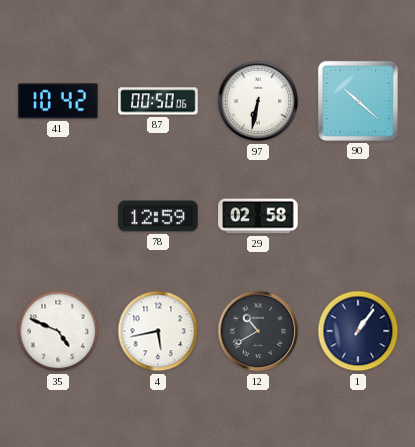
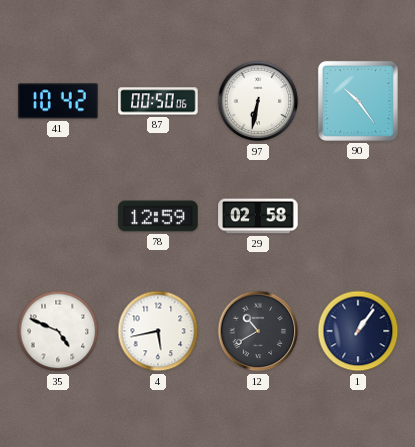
90: 10:22 -> 10:24 (358, 101)
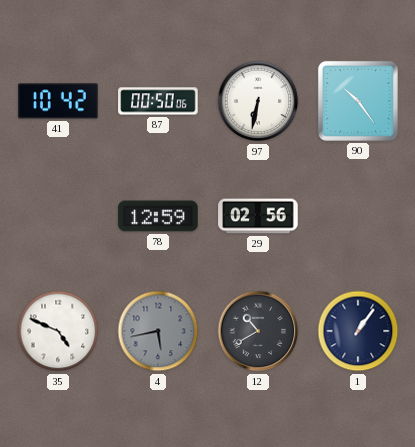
29: 02:58 -> 02:56 (258, 216)
4 dial: white -> grey (158, 331)
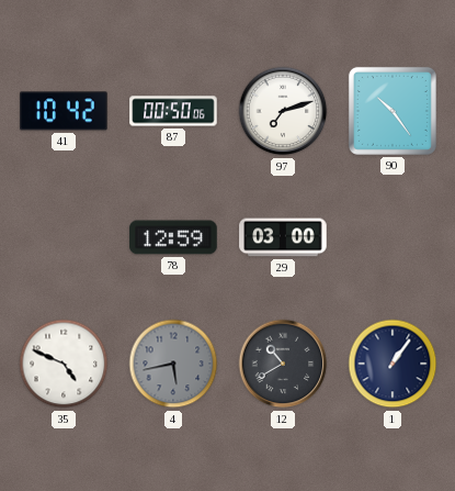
97: 6:32 -> 7:12 (283, 111)
29: 02:56 -> 03:00 (283, 237)
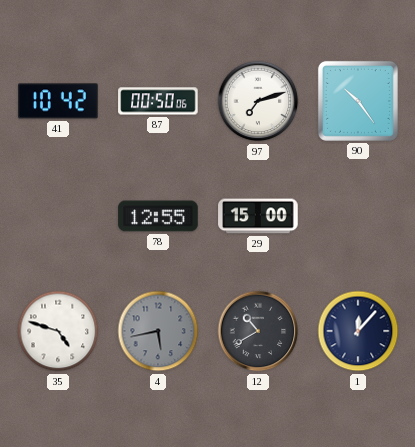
78: 12:59 -> 12:55 (158, 216)
29: 03:00 -> 15:00 (258, 216)
35: 4:49 -> 4:48 (58, 331)
1: 1:06 -> 12:07 (358, 331)
